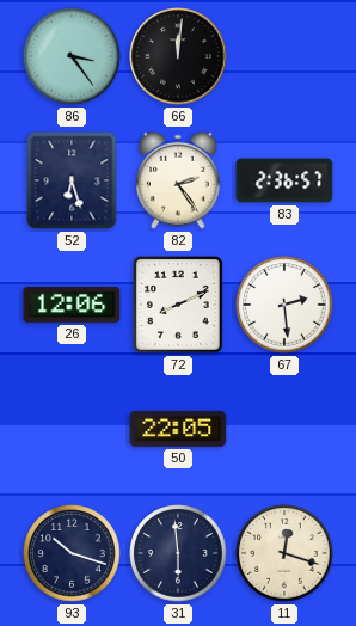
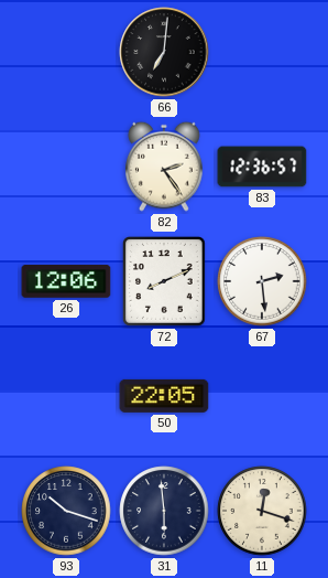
86: 3:24 -> none (72, 56)
66: 12:01 -> 7:01 (164, 52)
52: 6:27 -> none (72, 180)
83: 2:36 -> 12:36 (262, 167)
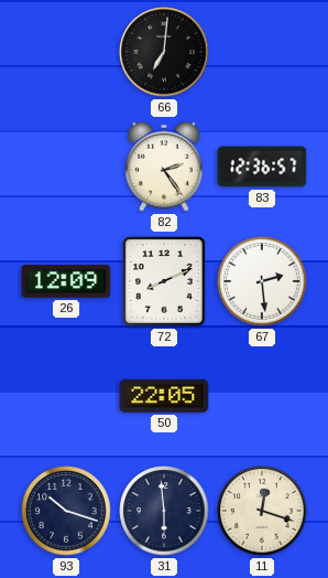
26: 12:06 -> 12:09 (66, 281)
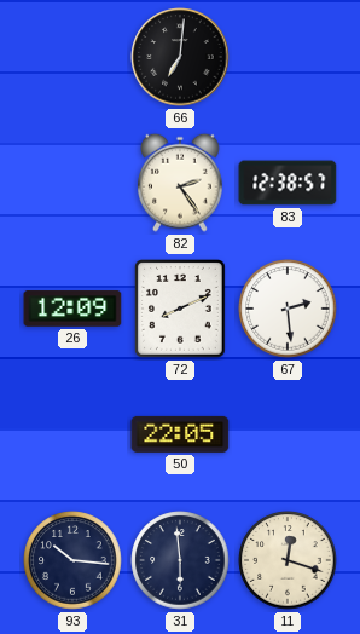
83: 12:36 -> 12:38 (288, 183)
93: 10:18 -> 10:16 (72, 560)
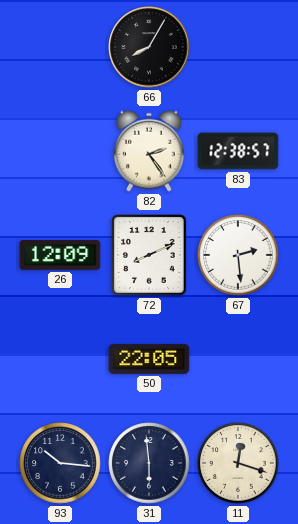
66: 7:01 -> 8:05 (149, 47)
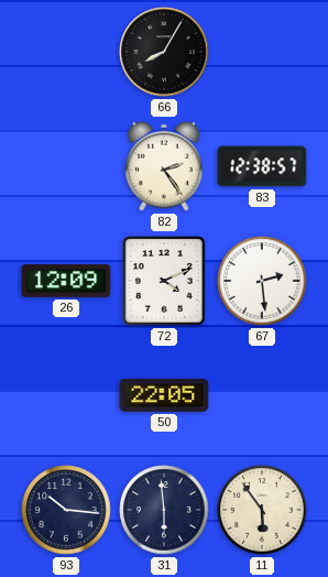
72: 8:11 -> 4:11 (164, 282)
11: 12:18 -> 5:54 (262, 510)
